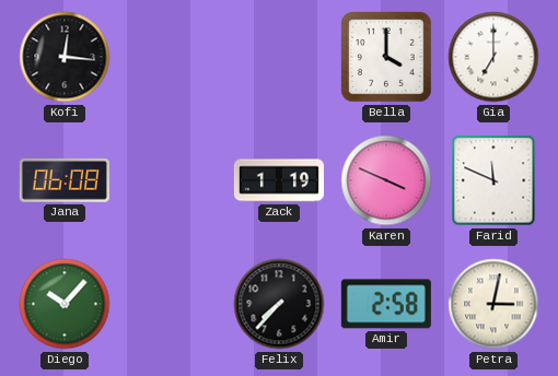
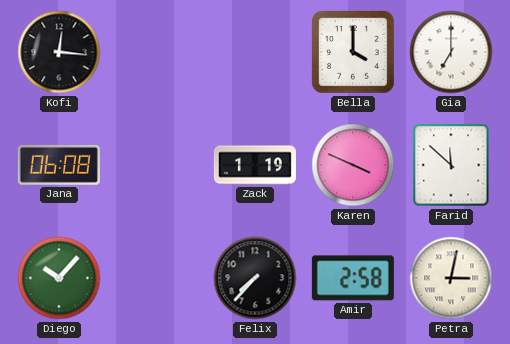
Farid: 11:49 -> 11:52 (451, 165)
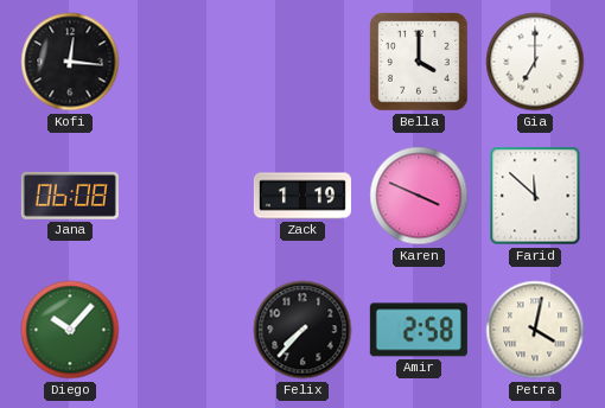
Petra: 3:02 -> 4:02 (535, 330)
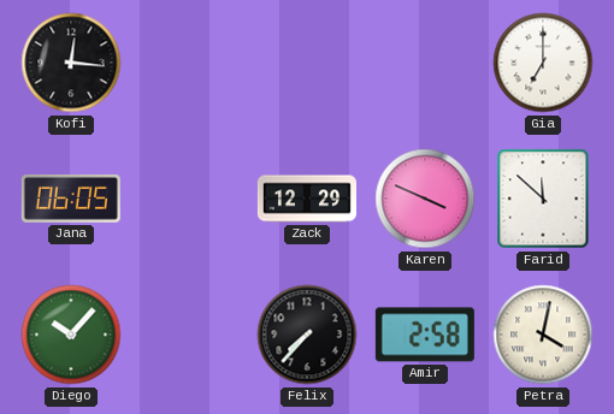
Bella: 4:00 -> none (420, 63)
Jana: 06:08 -> 06:05 (71, 199)
Zack: 1:19 -> 12:29 (307, 199)
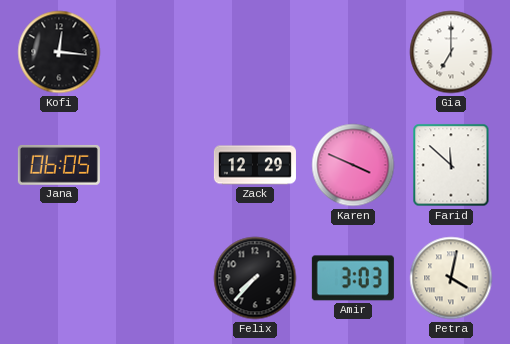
Diego: 10:07 -> none (71, 335)
Amir: 2:58 -> 3:03 (353, 278)
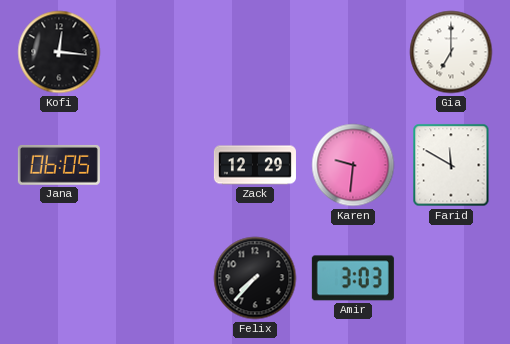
Karen: 3:49 -> 9:31 (353, 165)
Farid: 11:52 -> 11:50 (451, 165)
Petra: 4:02 -> none (451, 278)
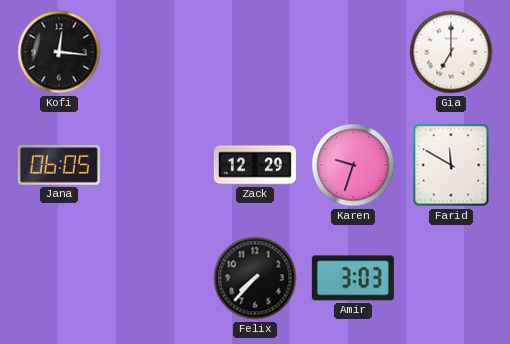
Karen: 9:31 -> 9:33 (353, 165)
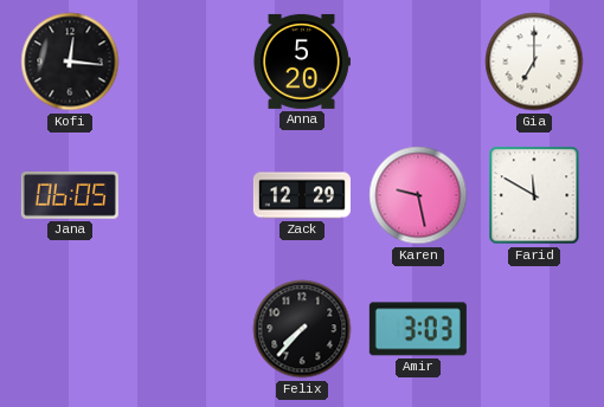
Anna: none -> 5:20 (301, 62)
Karen: 9:33 -> 9:28 (418, 195)
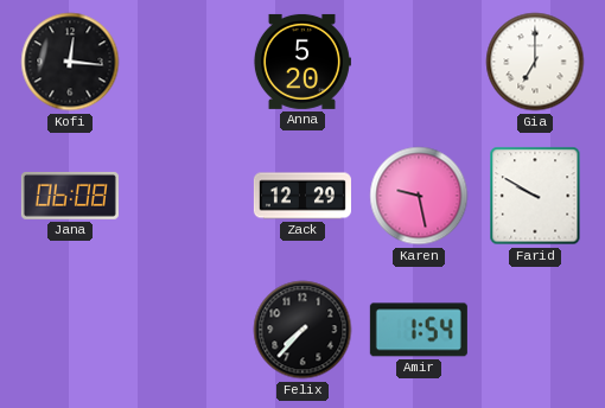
Jana: 06:05 -> 06:08 (70, 196)
Farid: 11:50 -> 9:50 (535, 196)
Amir: 3:03 -> 1:54 (419, 330)
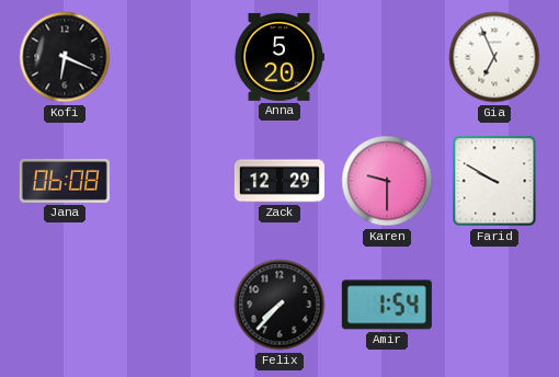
Kofi: 12:16 -> 6:19 (65, 57)
Gia: 7:00 -> 6:56 (494, 57)
Karen: 9:28 -> 9:30 (387, 181)
